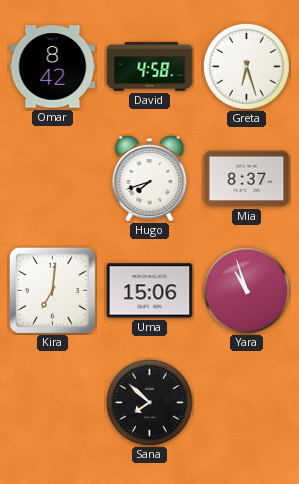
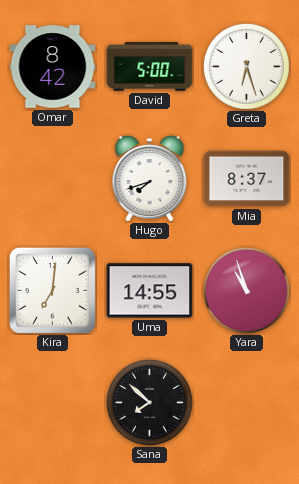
David: 4:58 -> 5:00 (150, 67)
Uma: 15:06 -> 14:55 (150, 291)
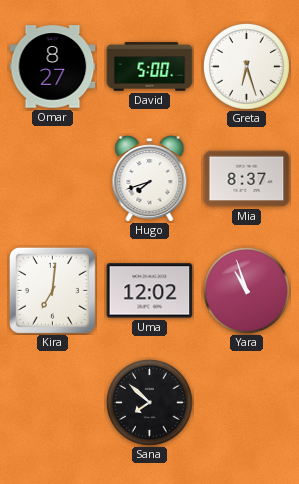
Omar: 8:42 -> 8:27 (53, 67)
Uma: 14:55 -> 12:02 (150, 291)
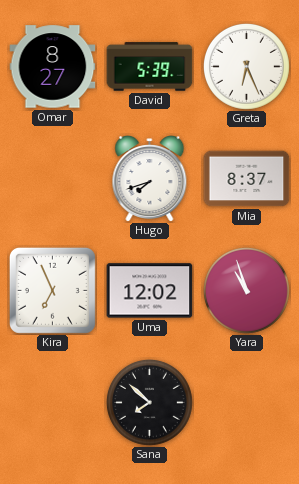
David: 5:00 -> 5:39 (150, 67)
Greta: 6:27 -> 6:26 (246, 66)
Kira: 7:01 -> 6:56 (52, 290)
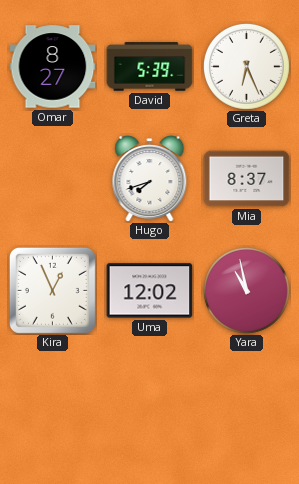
Kira: 6:56 -> 12:56 (52, 290)
Yara: 10:57 -> 10:58 (246, 290)
Sana: 7:52 -> none (149, 402)
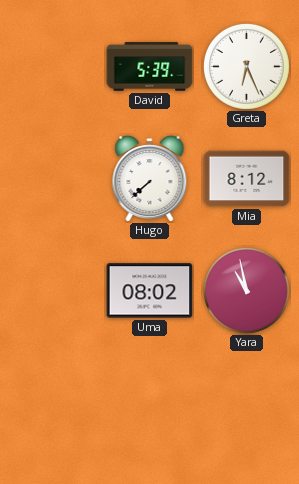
Omar: 8:27 -> none (53, 67)
Hugo: 7:42 -> 7:38 (150, 179)
Mia: 8:37 -> 8:12 (247, 179)
Kira: 12:56 -> none (52, 290)
Uma: 12:02 -> 08:02 (150, 291)
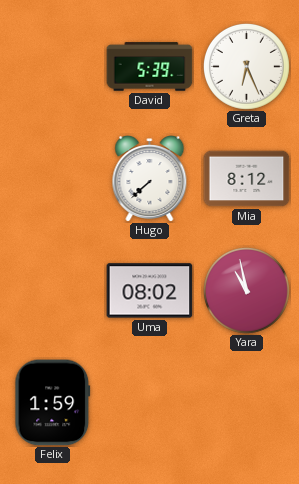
Felix: none -> 1:59 (53, 403)
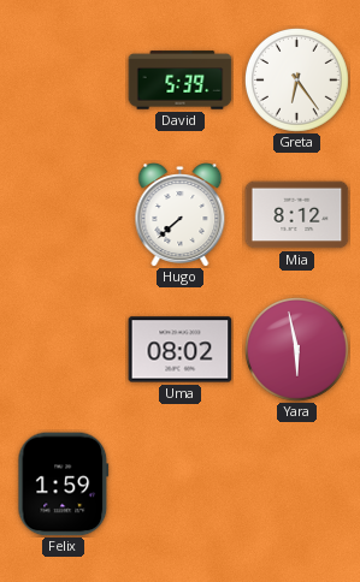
Greta: 6:26 -> 6:24 (296, 79)
Yara: 10:58 -> 5:58 (296, 349)
